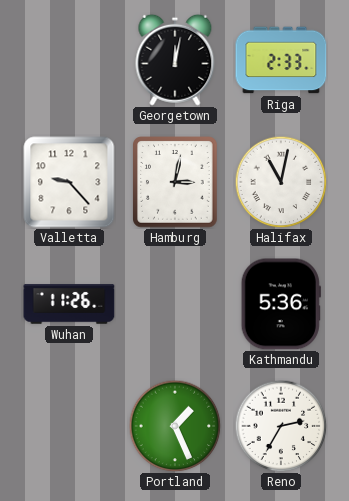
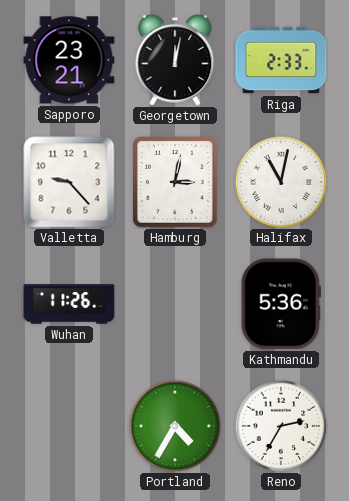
Sapporo: none -> 23:21 (69, 60)
Portland: 1:26 -> 4:35 (175, 426)
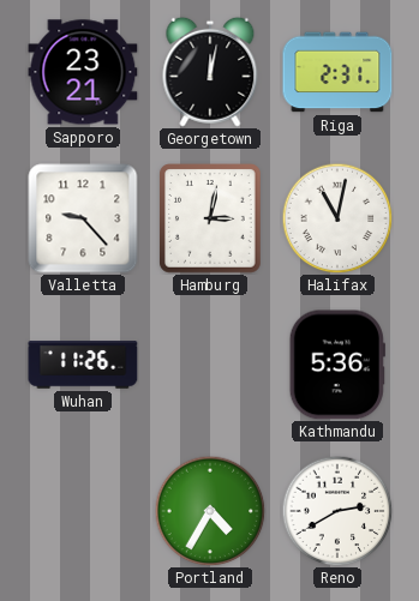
Riga: 2:33 -> 2:31 (337, 72)
Reno: 2:35 -> 2:40 (337, 511)
